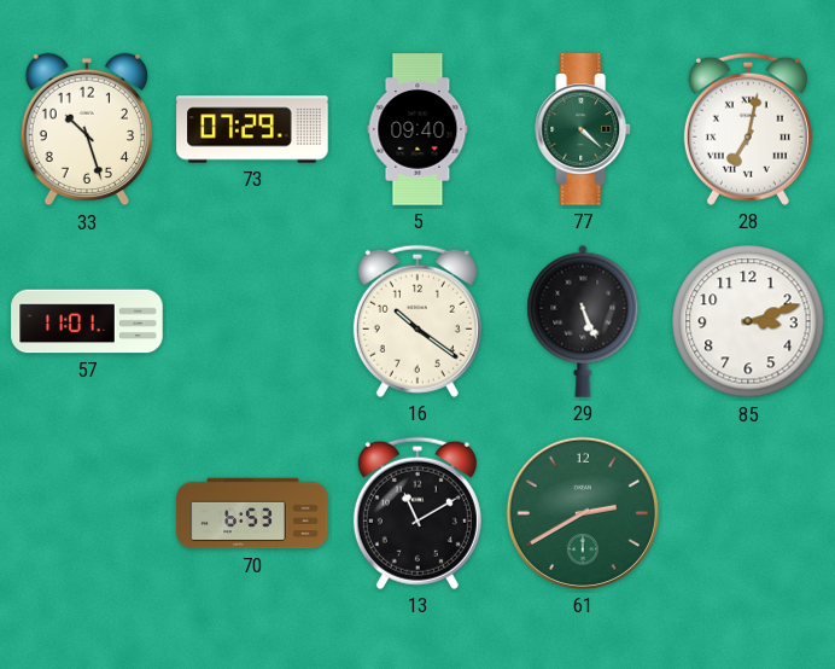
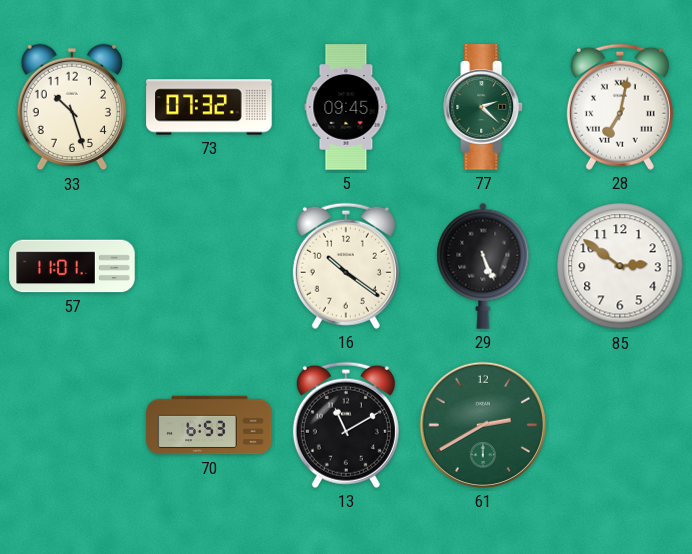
73: 07:29 -> 07:32 (209, 107)
5: 09:40 -> 09:45 (346, 107)
77: 4:22 -> 2:22 (484, 107)
85: 3:12 -> 2:51 (620, 266)
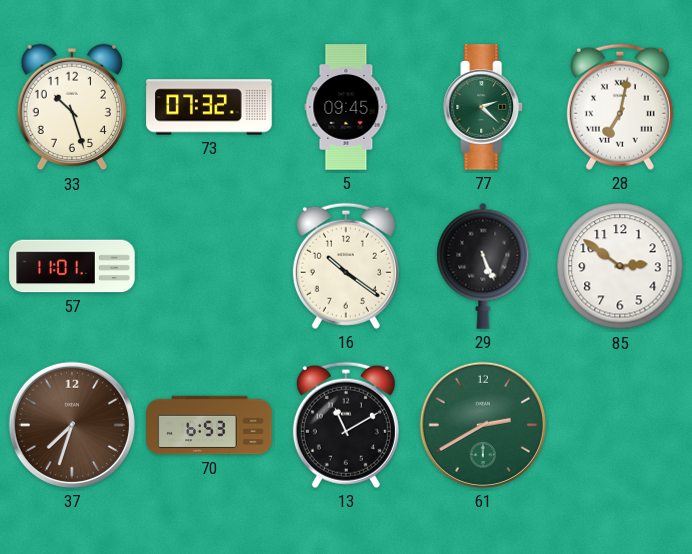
37: none -> 7:33 (72, 425)
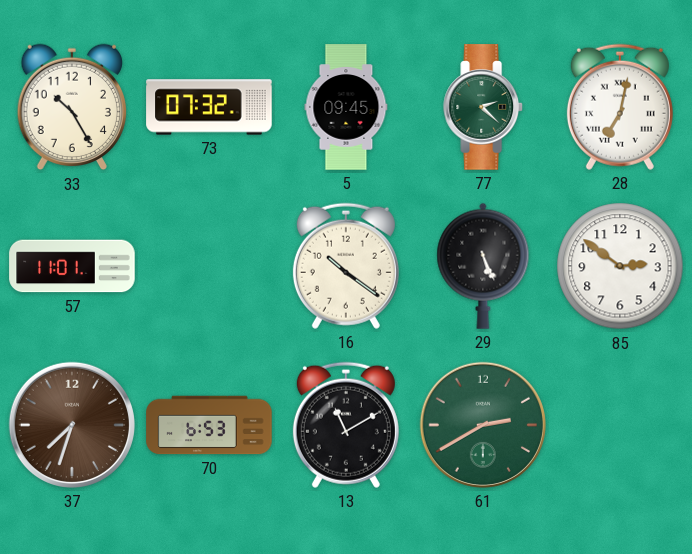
33: 10:27 -> 10:25 (71, 107)
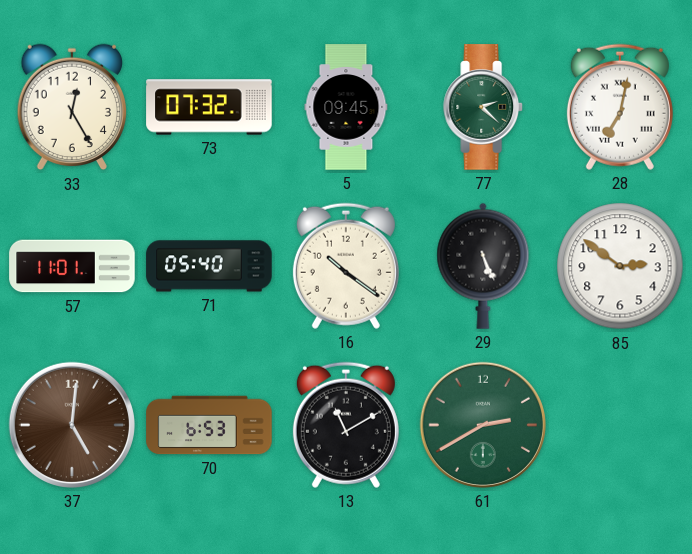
33: 10:25 -> 12:25 (71, 107)
71: none -> 05:40 (209, 266)
37: 7:33 -> 5:01 (72, 425)
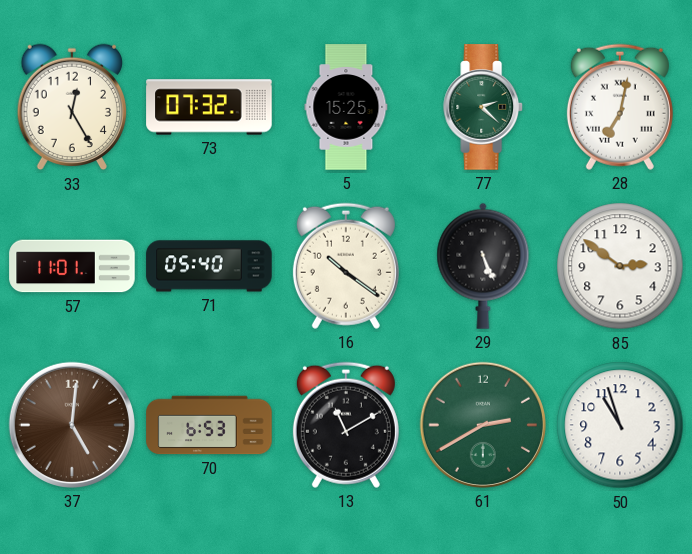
5: 09:45 -> 15:25 (346, 107)
50: none -> 10:57 (620, 425)
